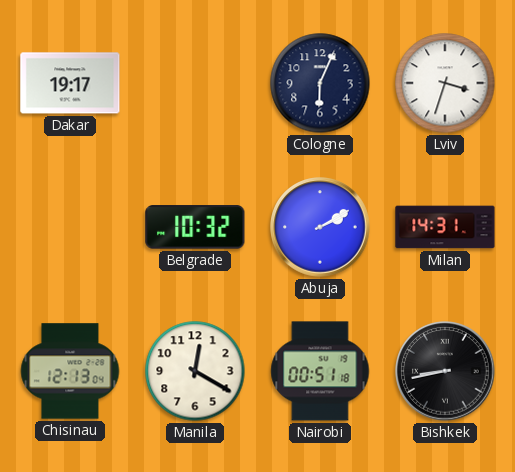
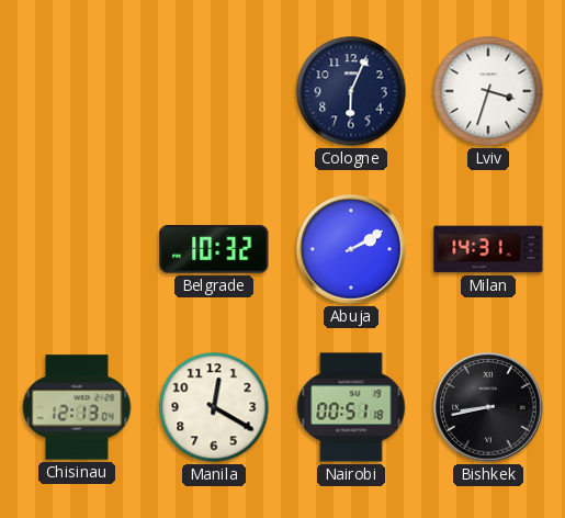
Dakar: 19:17 -> none (70, 83)
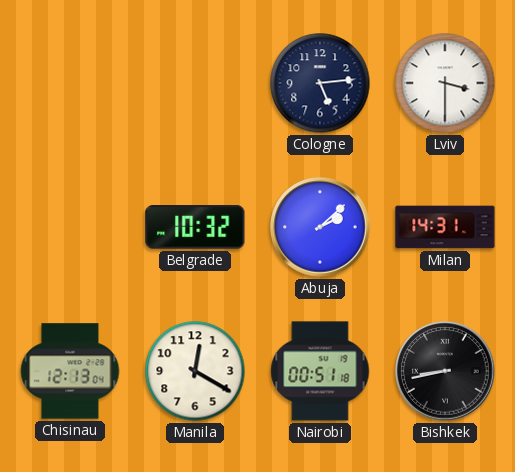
Cologne: 6:04 -> 5:14 (320, 83)
Lviv: 3:33 -> 3:30 (445, 83)
Abuja: 2:10 -> 2:08 (320, 227)
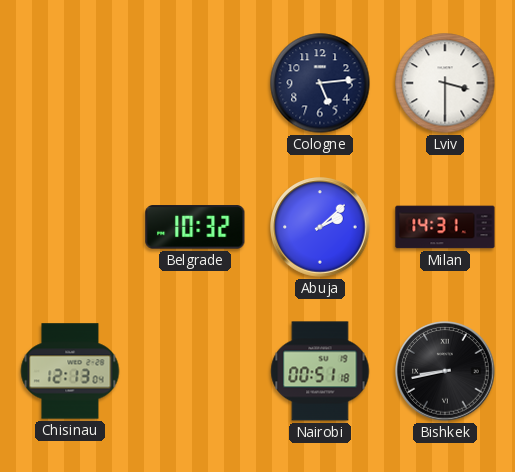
Manila: 12:20 -> none (195, 371)
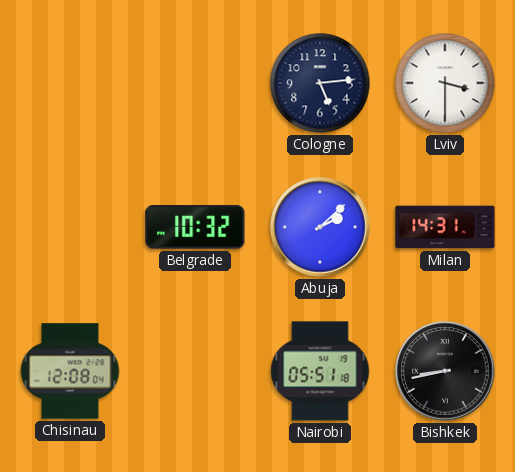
Chisinau: 12:13 -> 12:08 (70, 371)
Nairobi: 00:51 -> 05:51 (320, 371)
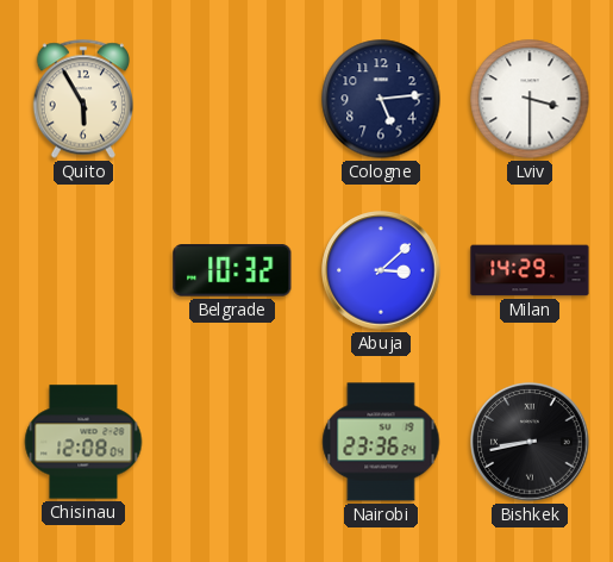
Quito: none -> 5:55 (82, 99)
Abuja: 2:08 -> 3:08 (381, 270)
Milan: 14:31 -> 14:29 (530, 270)
Nairobi: 05:51 -> 23:36 (381, 442)
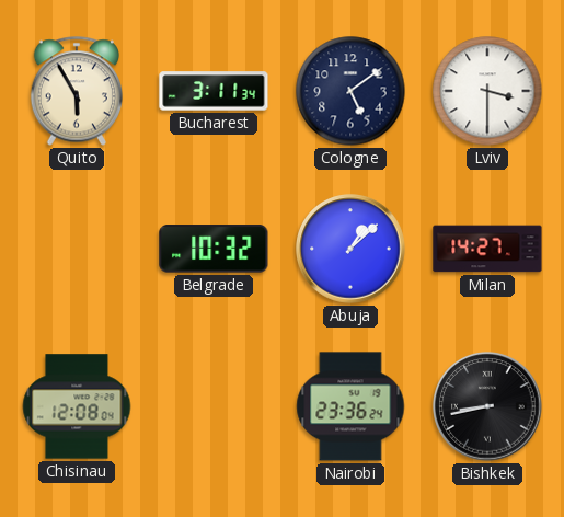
Bucharest: none -> 3:11 (214, 91)
Cologne: 5:14 -> 5:09 (350, 91)
Abuja: 3:08 -> 1:08 (350, 249)
Milan: 14:29 -> 14:27 (487, 249)
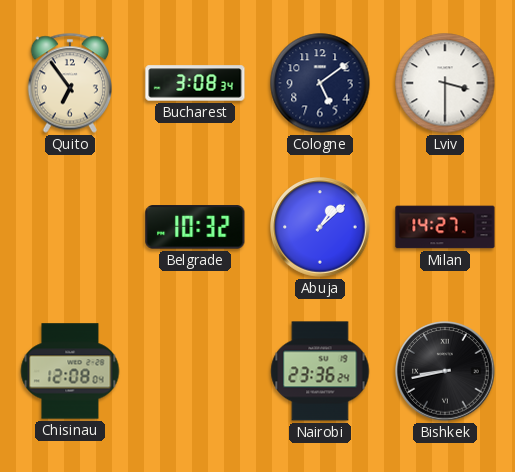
Quito: 5:55 -> 6:54 (69, 83)
Bucharest: 3:11 -> 3:08 (195, 83)
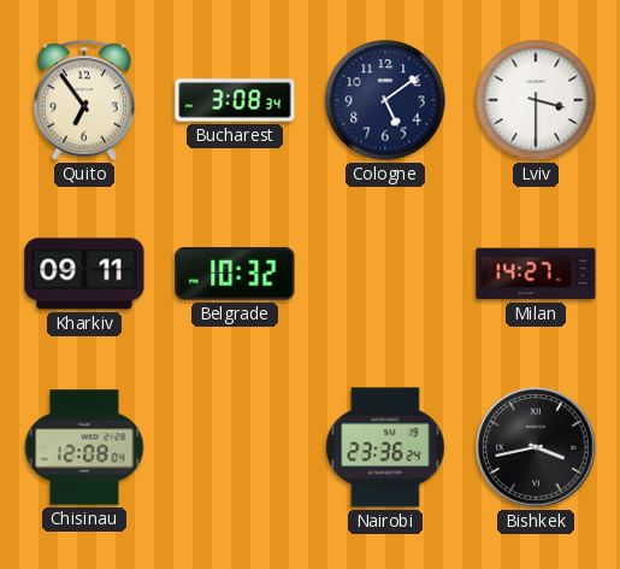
Kharkiv: none -> 09:11 (84, 274)
Abuja: 1:08 -> none (320, 227)
Bishkek: 8:43 -> 3:43 (536, 447)
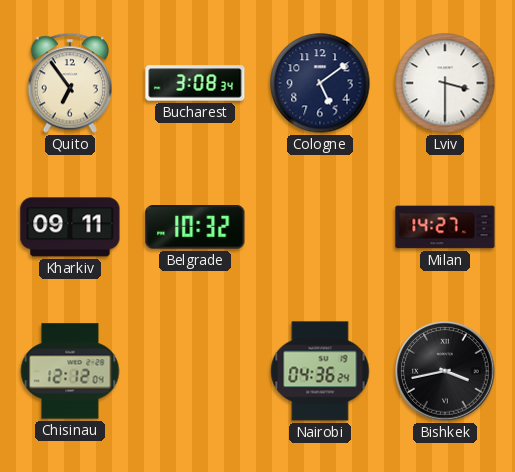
Chisinau: 12:08 -> 12:12 (70, 371)
Nairobi: 23:36 -> 04:36 (320, 371)
